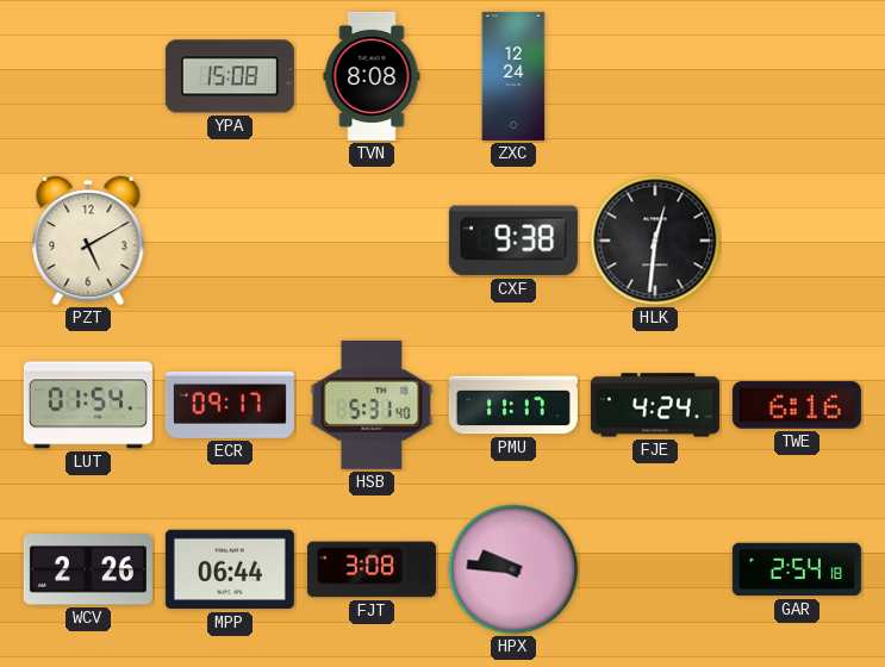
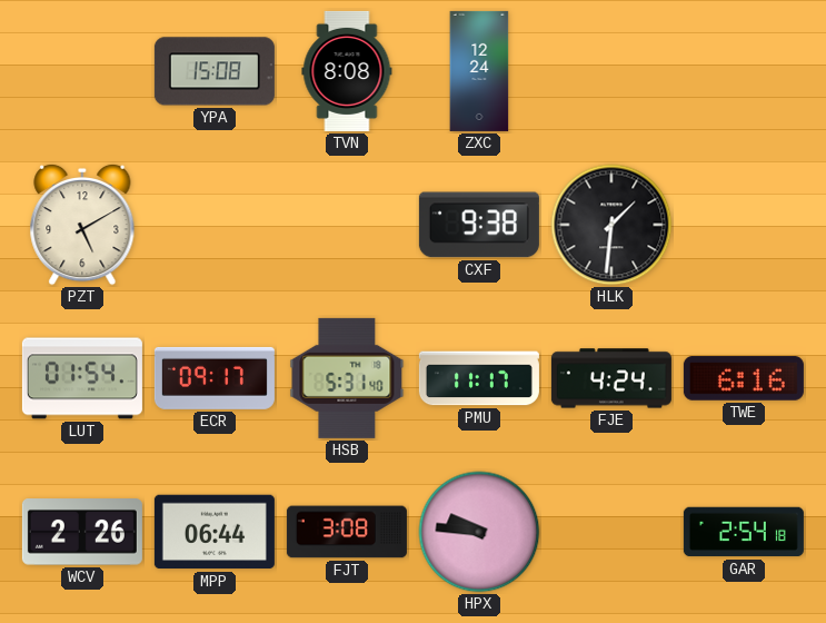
HLK: 12:31 -> 1:31 (611, 225)
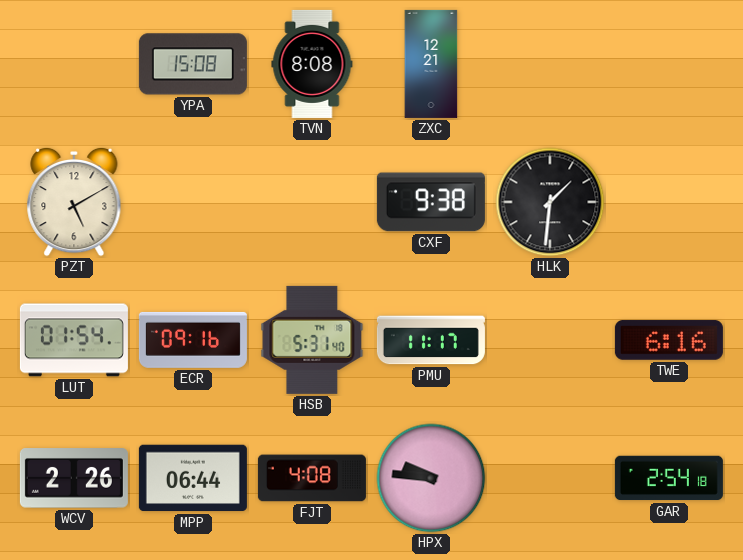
ZXC: 12:24 -> 12:21 (431, 64)
ECR: 09:17 -> 09:16 (193, 340)
FJE: 4:24 -> none (611, 378)
FJT: 3:08 -> 4:08 (312, 478)
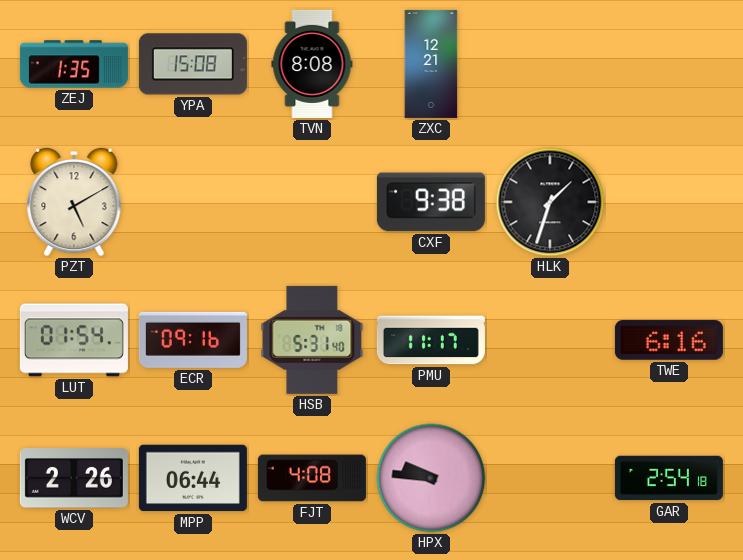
ZEJ: none -> 1:35 (74, 64)
HLK: 1:31 -> 1:33 (550, 202)
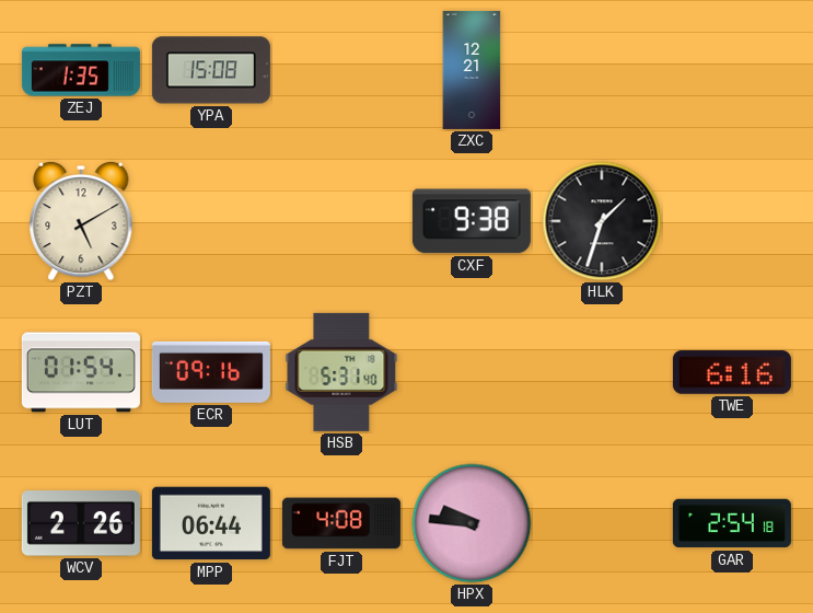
TVN: 8:08 -> none (312, 64)
PMU: 11:17 -> none (431, 340)
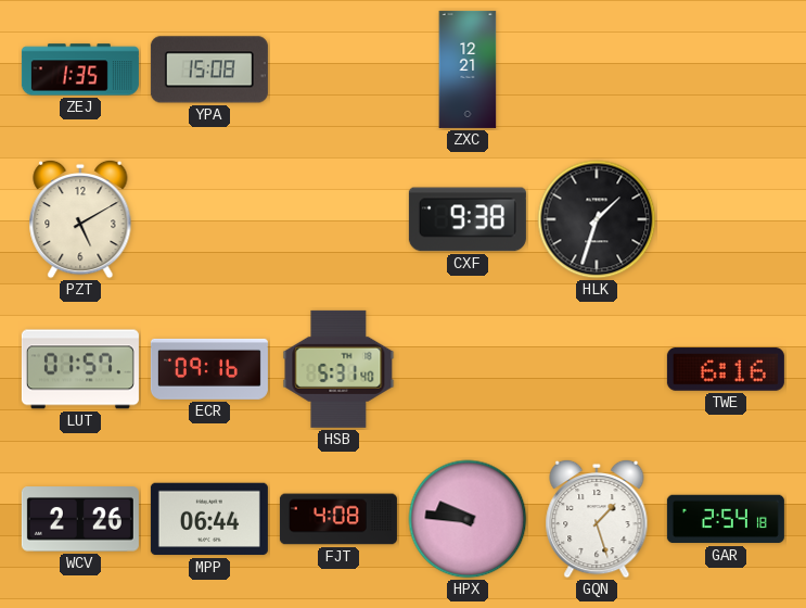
LUT: 01:54 -> 01:57 (80, 369)
GQN: none -> 1:27 (597, 519)
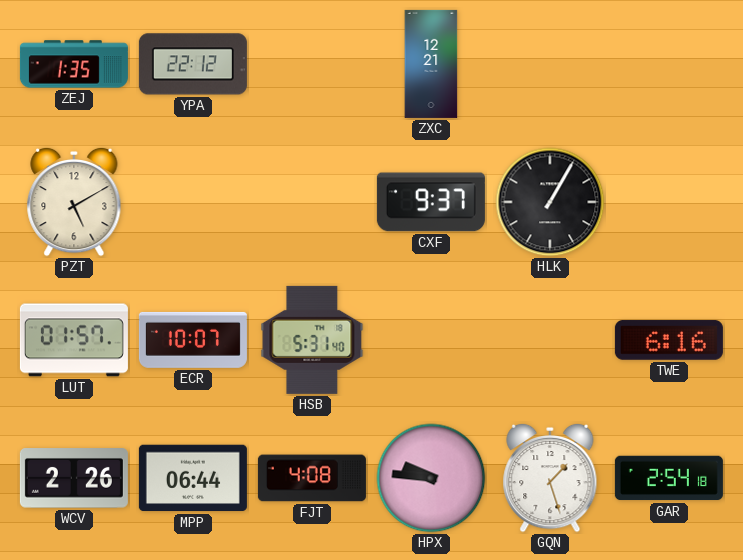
YPA: 15:08 -> 22:12 (193, 64)
CXF: 9:38 -> 9:37 (431, 202)
HLK: 1:33 -> 1:05 (550, 202)
ECR: 09:16 -> 10:07 (193, 340)
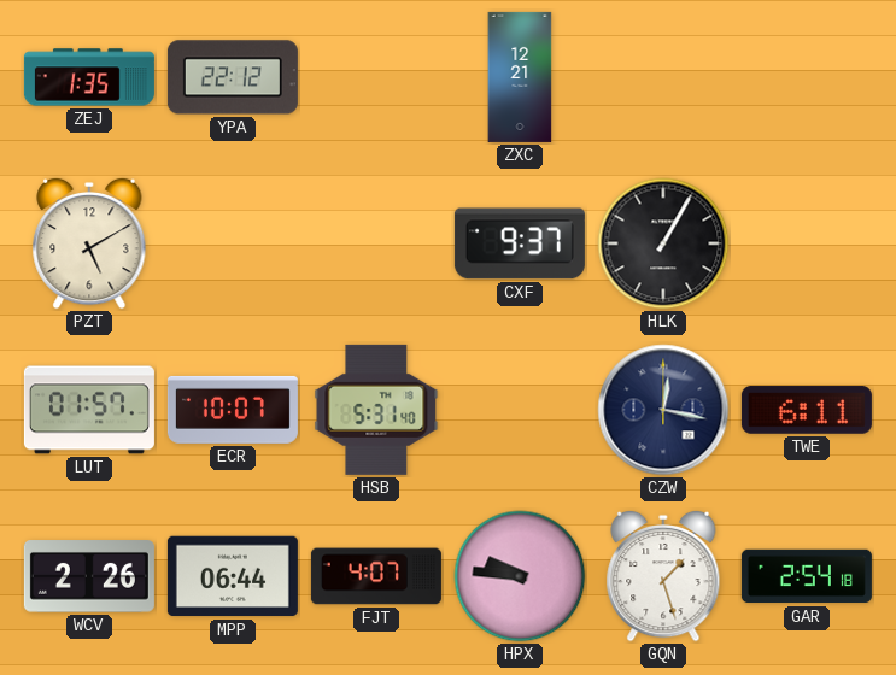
CZW: none -> 12:17 (663, 410)
TWE: 6:16 -> 6:11 (807, 410)
FJT: 4:08 -> 4:07 (376, 576)
